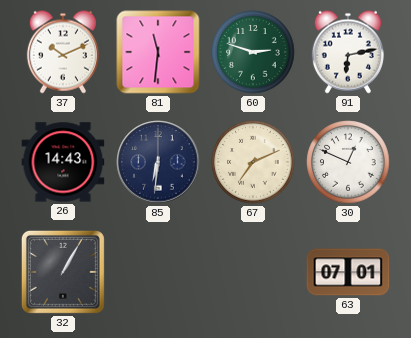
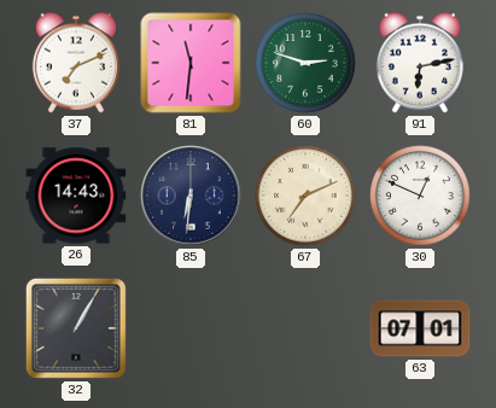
37: 10:11 -> 7:11 (76, 63)
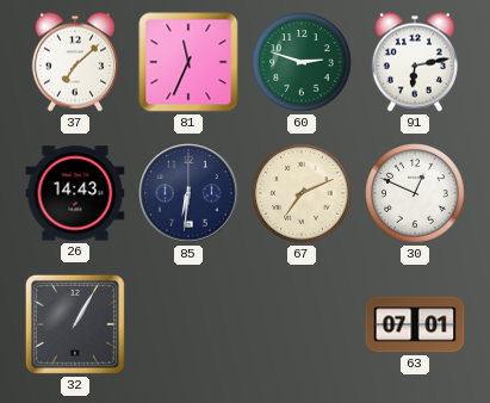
37: 7:11 -> 7:08 (75, 62)
81: 11:31 -> 11:34 (188, 62)
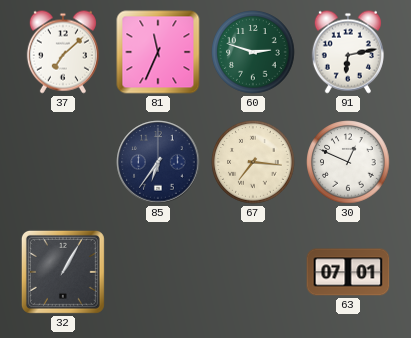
26: 14:43 -> none (75, 193)
85: 6:31 -> 6:36 (158, 162)
67: 7:11 -> 7:16 (253, 162)
